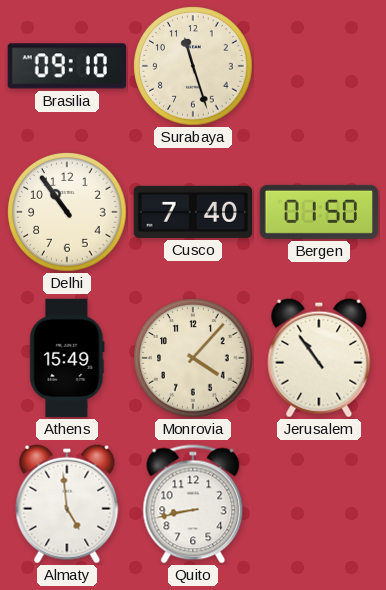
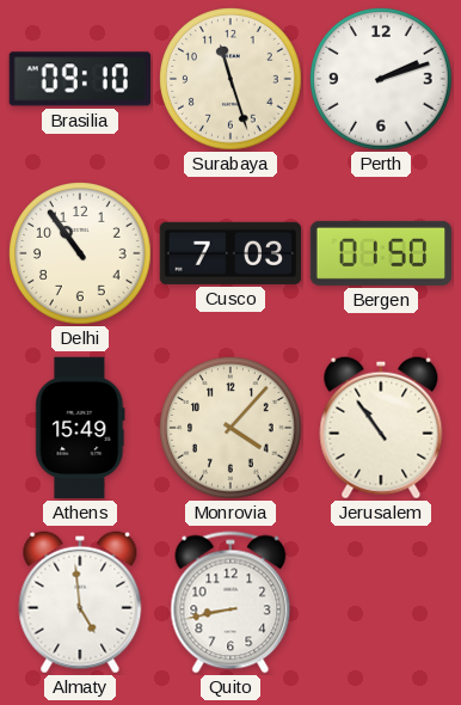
Perth: none -> 2:12 (381, 79)
Cusco: 7:40 -> 7:03 (230, 253)
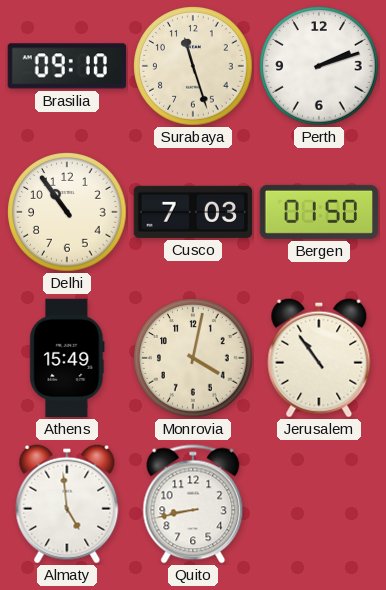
Monrovia: 4:07 -> 4:02 (193, 358)
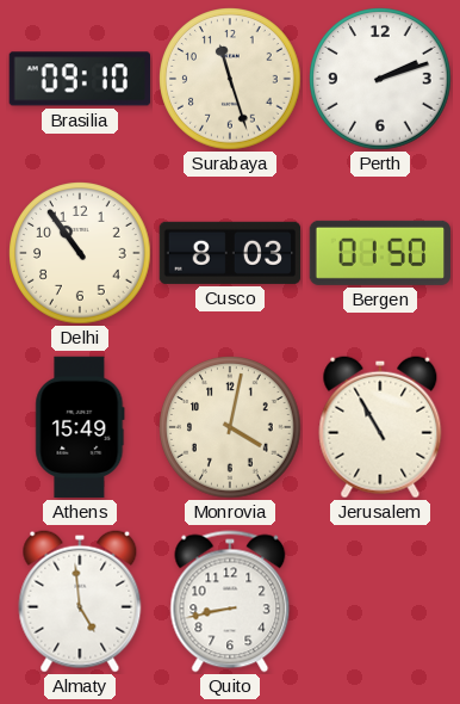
Cusco: 7:03 -> 8:03 (230, 253)
Jerusalem: 10:54 -> 10:55 (380, 427)
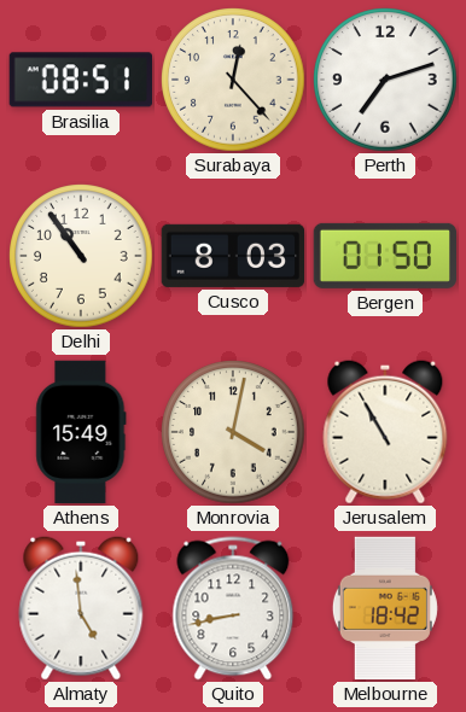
Brasilia: 09:10 -> 08:51 (80, 80)
Surabaya: 11:27 -> 12:23 (233, 80)
Perth: 2:12 -> 7:12 (385, 80)
Melbourne: none -> 18:42 (385, 608)
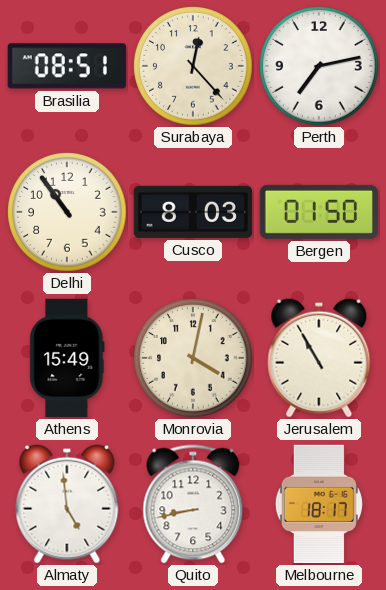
Perth: 7:12 -> 7:13 (319, 66)
Melbourne: 18:42 -> 18:17 (319, 504)
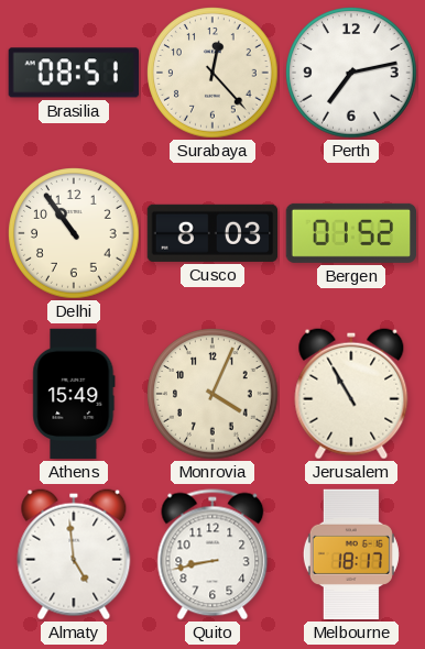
Bergen: 01:50 -> 01:52 (351, 233)
Monrovia: 4:02 -> 4:04 (212, 394)
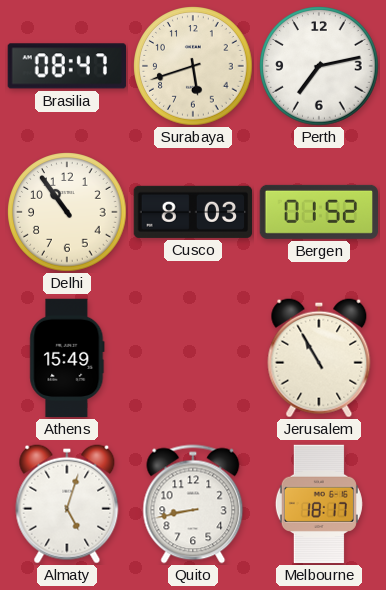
Brasilia: 08:51 -> 08:47 (66, 66)
Surabaya: 12:23 -> 5:42 (193, 66)
Monrovia: 4:04 -> none (212, 394)
Almaty: 4:59 -> 5:03 (67, 504)
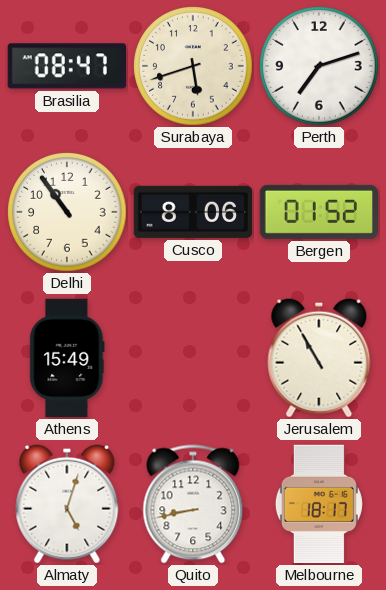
Perth: 7:13 -> 7:12 (319, 66)
Cusco: 8:03 -> 8:06 (193, 212)
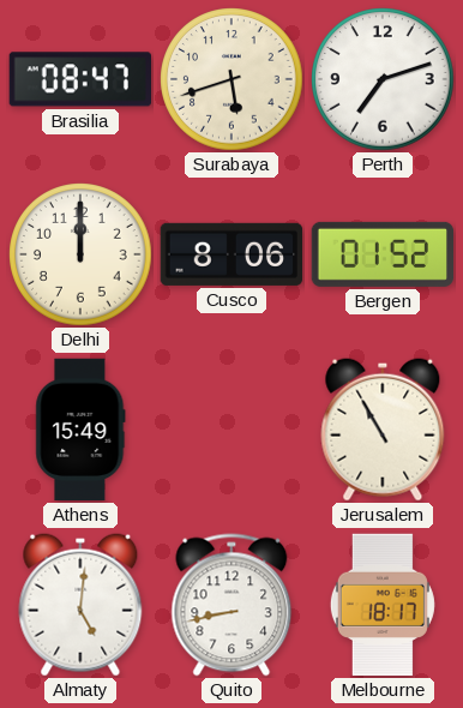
Delhi: 10:54 -> 12:00 (80, 254)
Almaty: 5:03 -> 5:01 (80, 605)
